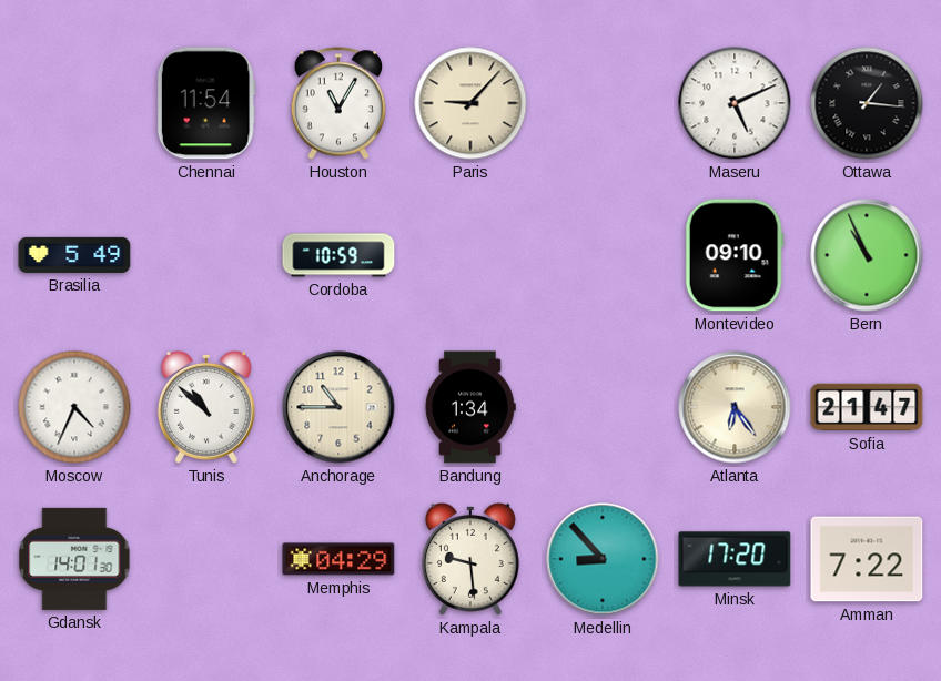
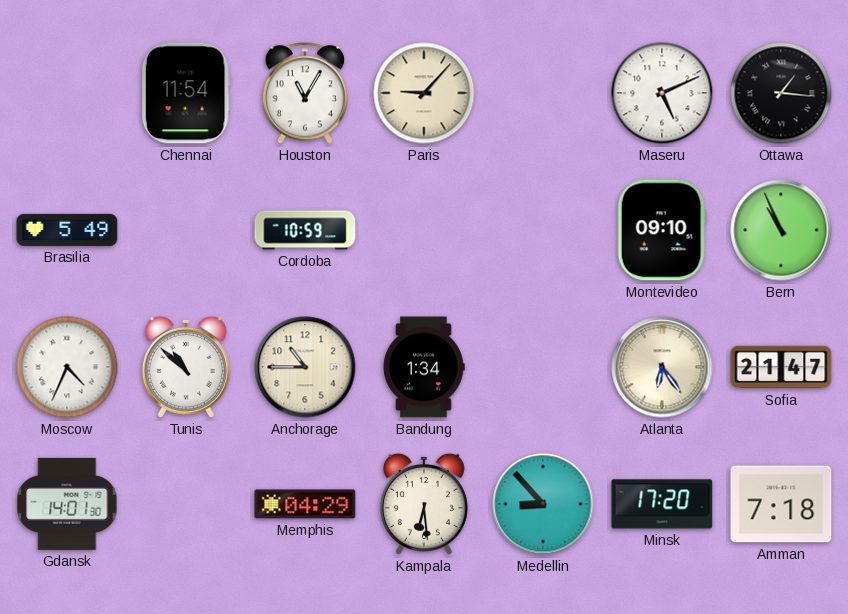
Kampala: 9:29 -> 6:29 (424, 504)
Amman: 7:22 -> 7:18 (781, 504)
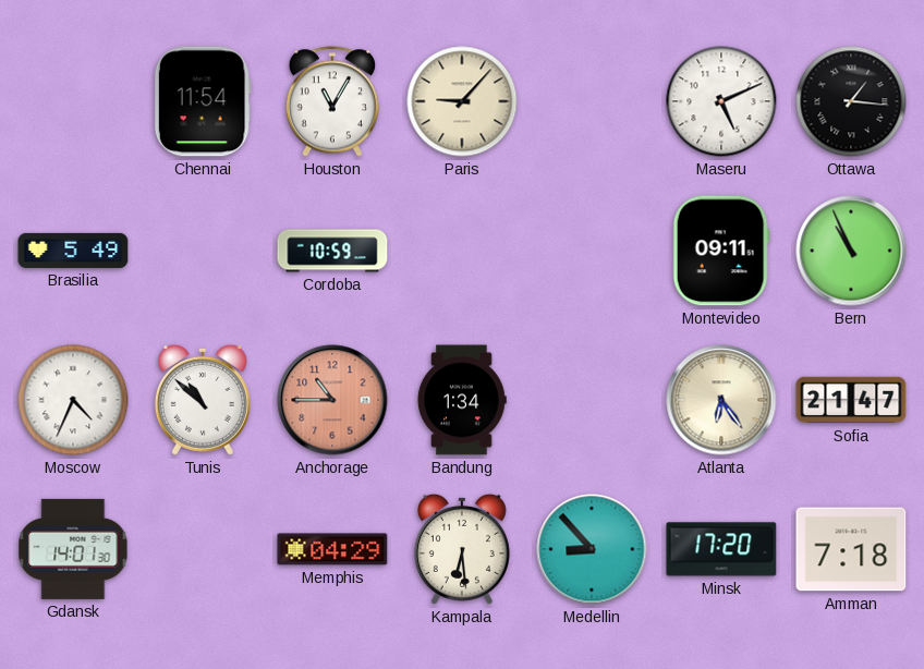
Montevideo: 09:10 -> 09:11 (721, 251)
Anchorage dial: cream -> salmon (332, 400)
